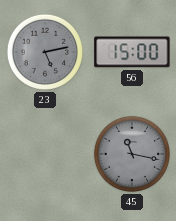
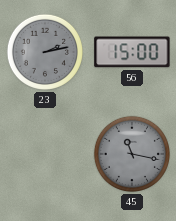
23: 5:13 -> 2:13 (45, 52)
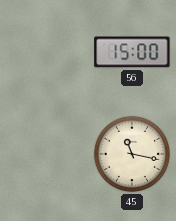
23: 2:13 -> none (45, 52)
45 dial: grey -> cream (132, 154)
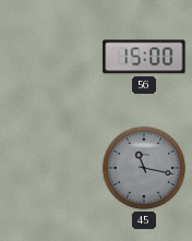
45 dial: cream -> grey (144, 168)
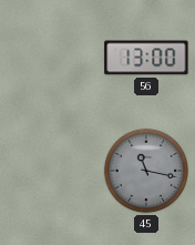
56: 15:00 -> 13:00 (146, 58)
